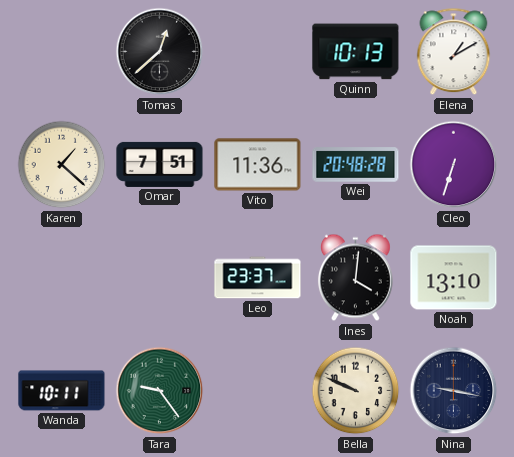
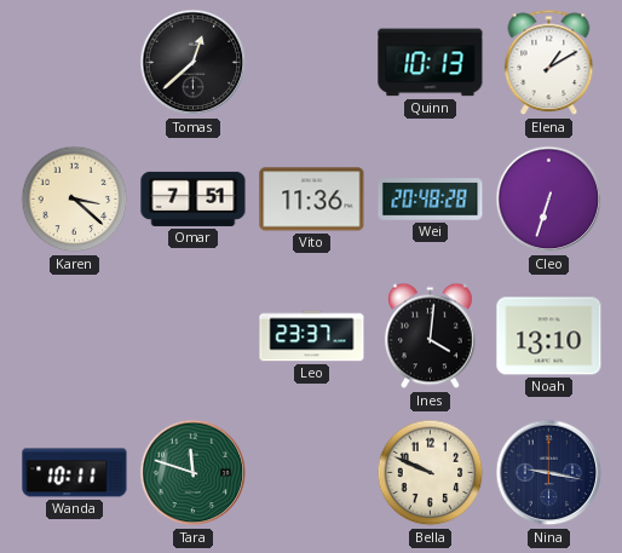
Karen: 1:22 -> 3:22 (75, 200)
Tara: 9:24 -> 11:48 (194, 473)
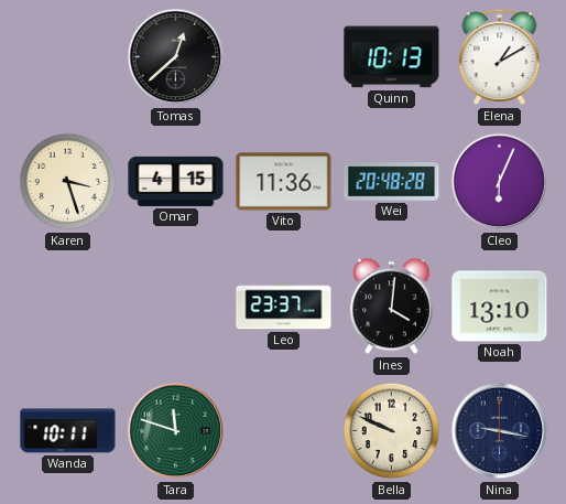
Karen: 3:22 -> 3:27 (68, 182)
Omar: 7:51 -> 4:15 (176, 181)
Cleo: 6:33 -> 6:04 (500, 182)
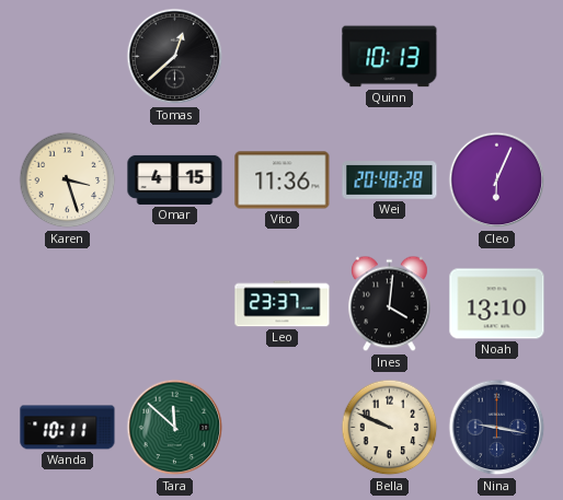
Elena: 1:10 -> none (500, 57)
Tara: 11:48 -> 11:52 (175, 428)
